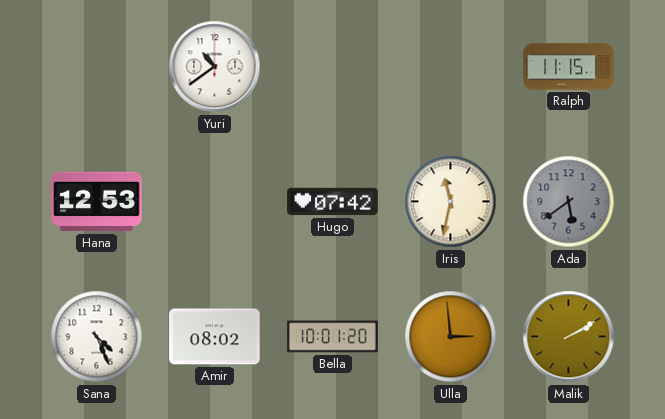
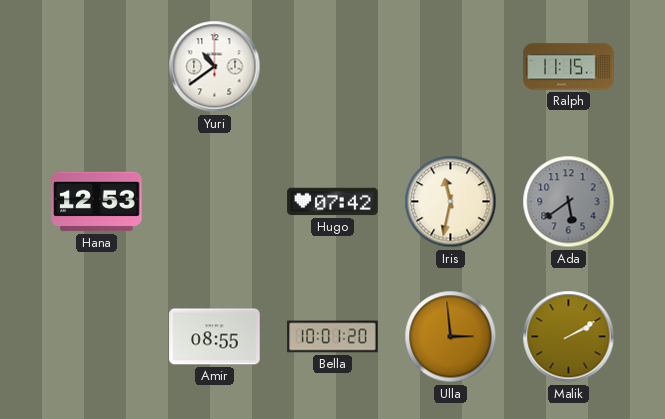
Sana: 4:26 -> none (97, 337)
Amir: 08:02 -> 08:55 (215, 337)
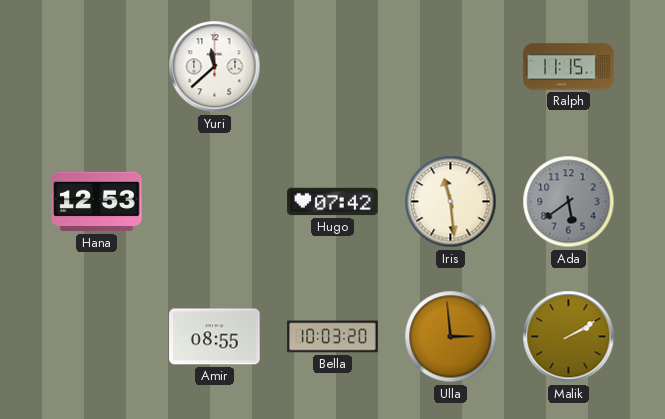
Yuri: 10:39 -> 11:38 (215, 67)
Iris: 11:32 -> 11:29 (451, 202)
Bella: 10:01 -> 10:03 (333, 337)
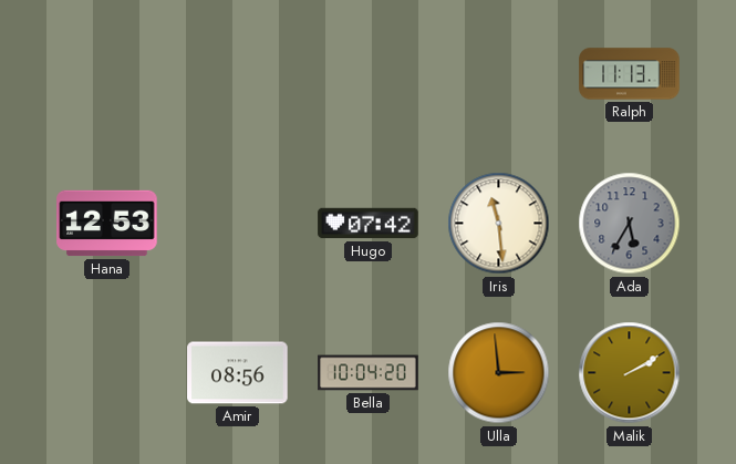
Yuri: 11:38 -> none (215, 67)
Ralph: 11:15 -> 11:13 (630, 74)
Ada: 5:39 -> 5:35 (630, 224)
Amir: 08:55 -> 08:56 (238, 373)
Bella: 10:03 -> 10:04 (369, 373)
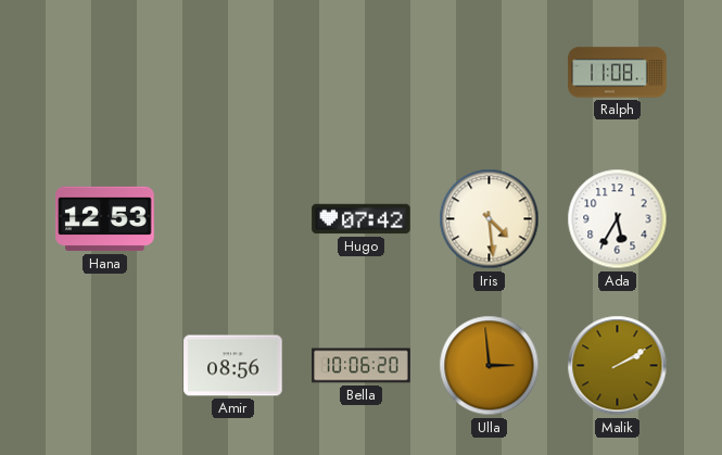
Ralph: 11:13 -> 11:08 (618, 73)
Iris: 11:29 -> 4:29 (490, 219)
Ada dial: grey -> white (618, 219)
Bella: 10:04 -> 10:06 (362, 366)
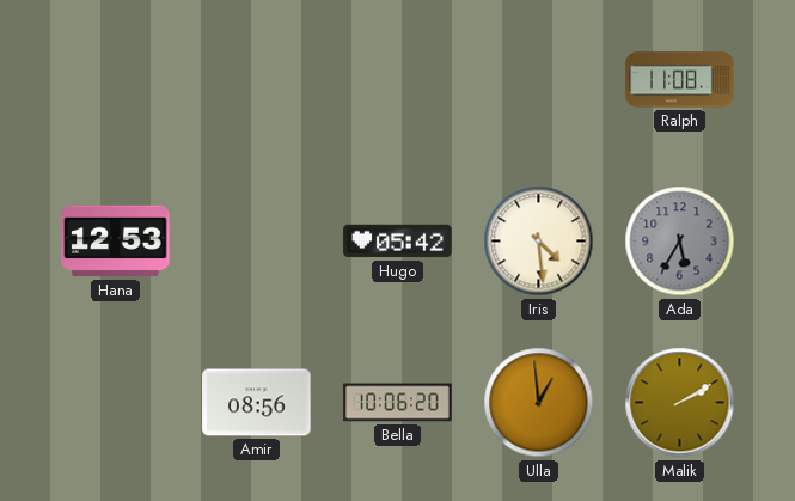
Hugo: 07:42 -> 05:42 (398, 242)
Ada dial: white -> grey (680, 242)
Ulla: 2:59 -> 12:59 (539, 403)
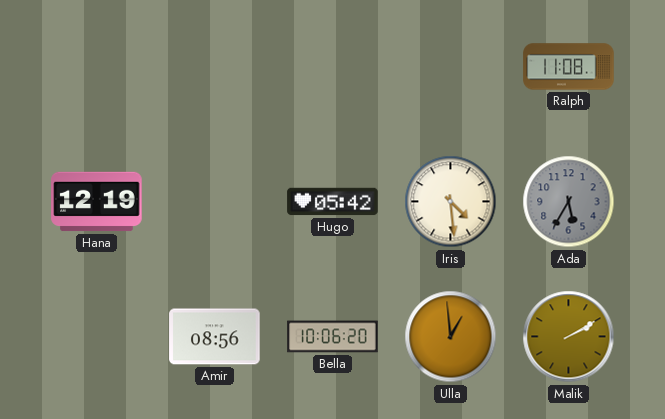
Hana: 12:53 -> 12:19 (97, 202)
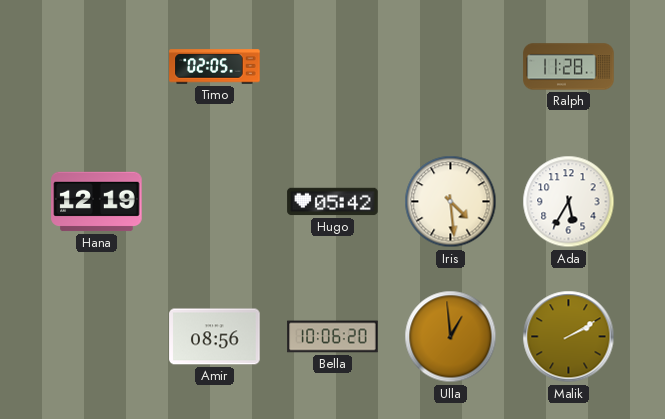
Timo: none -> 02:05 (215, 67)
Ralph: 11:08 -> 11:28 (569, 67)
Ada dial: grey -> white (569, 202)
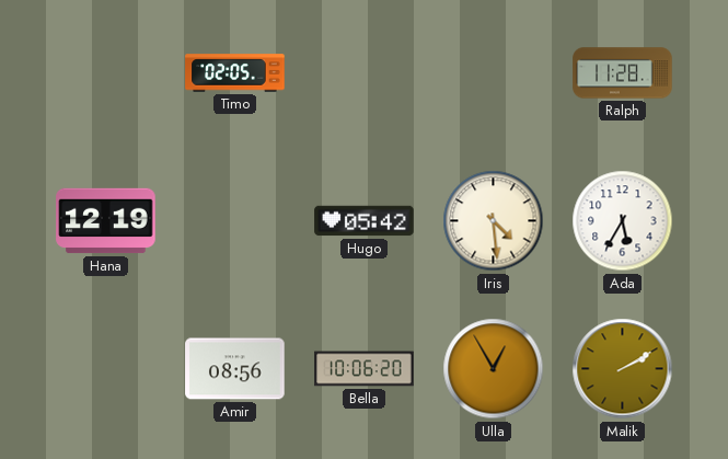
Ulla: 12:59 -> 12:55 (494, 369)
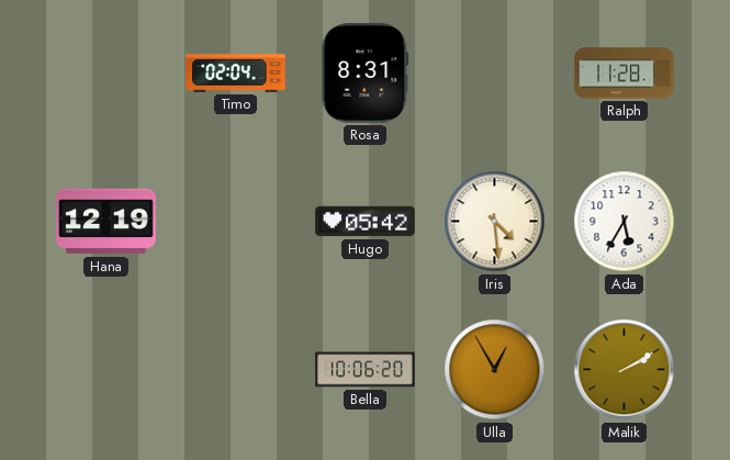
Timo: 02:05 -> 02:04 (236, 74)
Rosa: none -> 8:31 (366, 74)
Amir: 08:56 -> none (235, 369)
